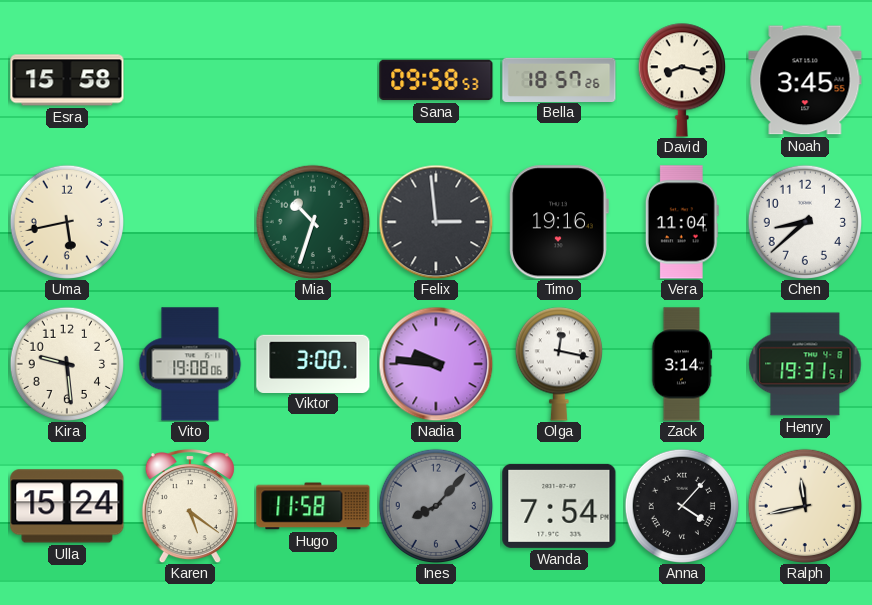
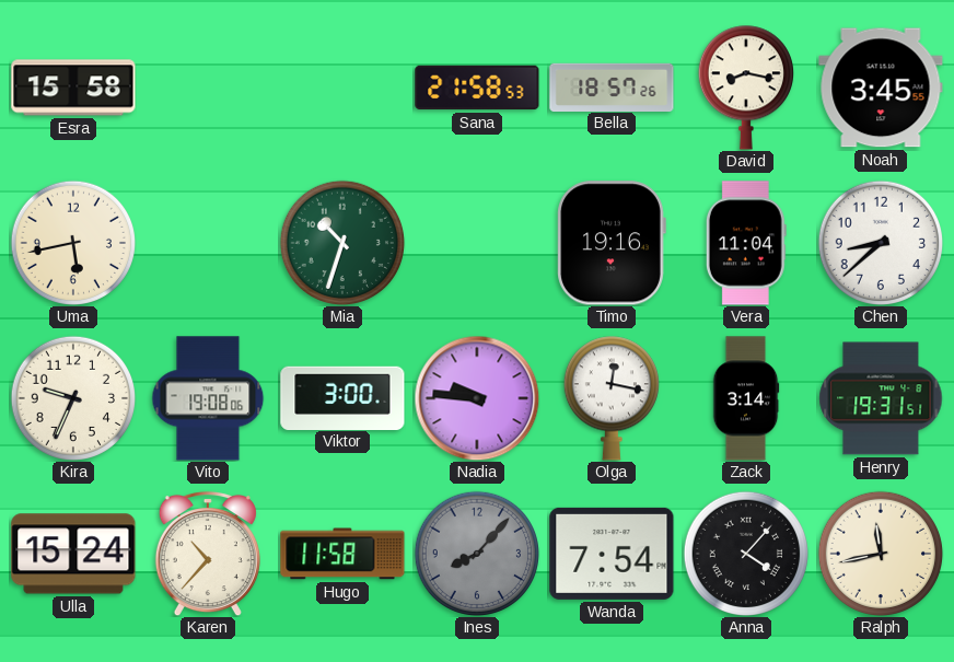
Sana: 09:58 -> 21:58 (477, 88)
Felix: 2:59 -> none (436, 222)
Kira: 9:29 -> 9:34 (72, 397)
Karen: 5:21 -> 10:37 (208, 554)
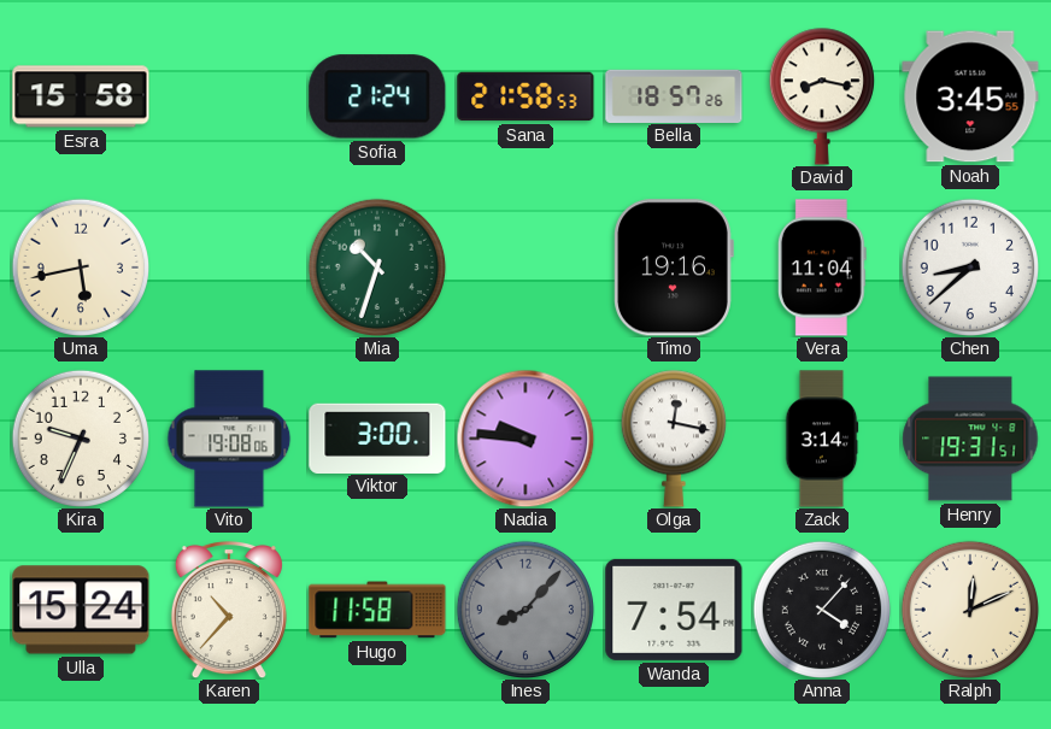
Sofia: none -> 21:24 (377, 96)
Ralph: 11:43 -> 12:11 (969, 609)
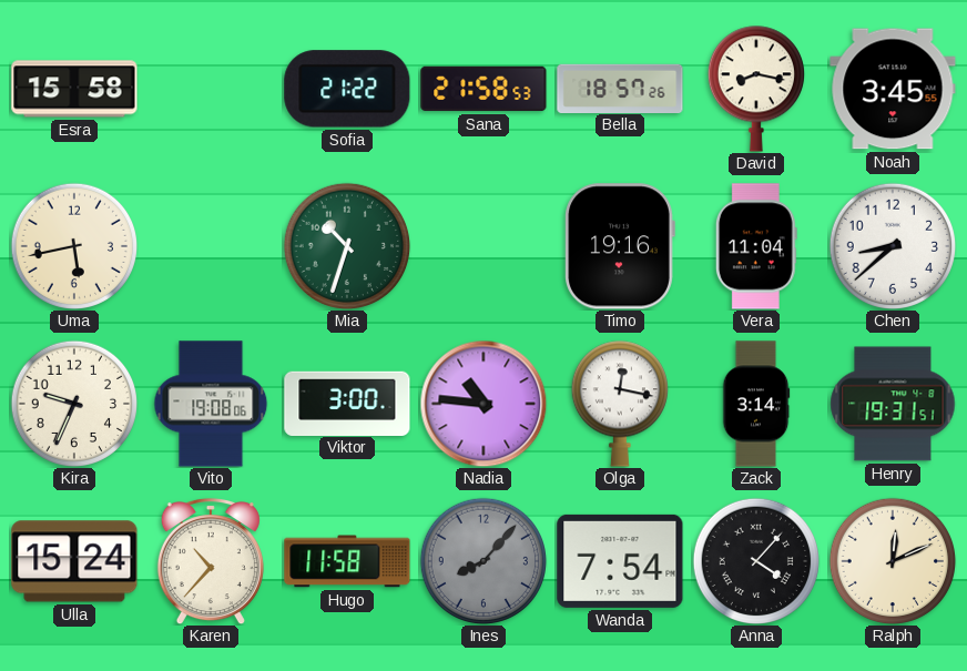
Sofia: 21:24 -> 21:22 (347, 89)
Nadia: 9:46 -> 10:46 (483, 404)
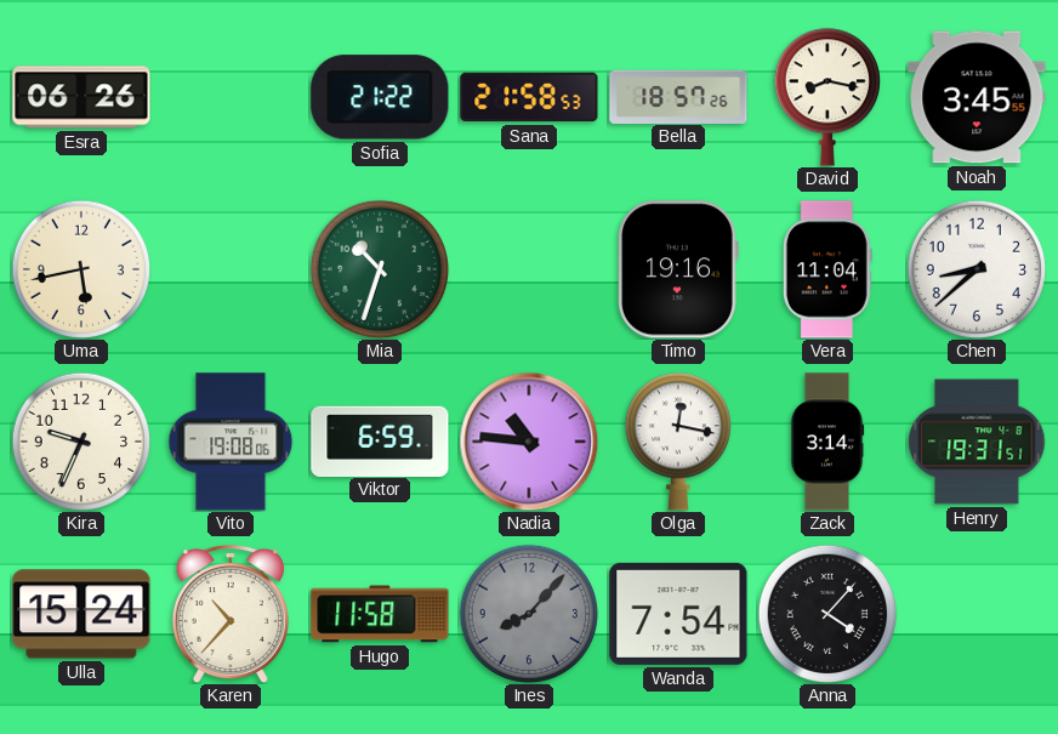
Esra: 15:58 -> 06:26 (81, 97)
Viktor: 3:00 -> 6:59 (380, 440)
Ralph: 12:11 -> none (892, 560)
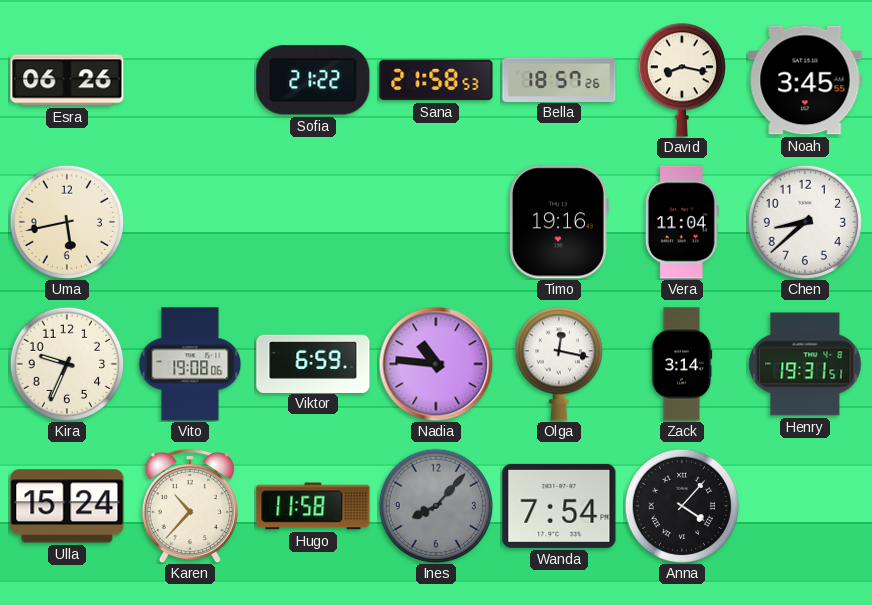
Mia: 10:33 -> none (379, 268)
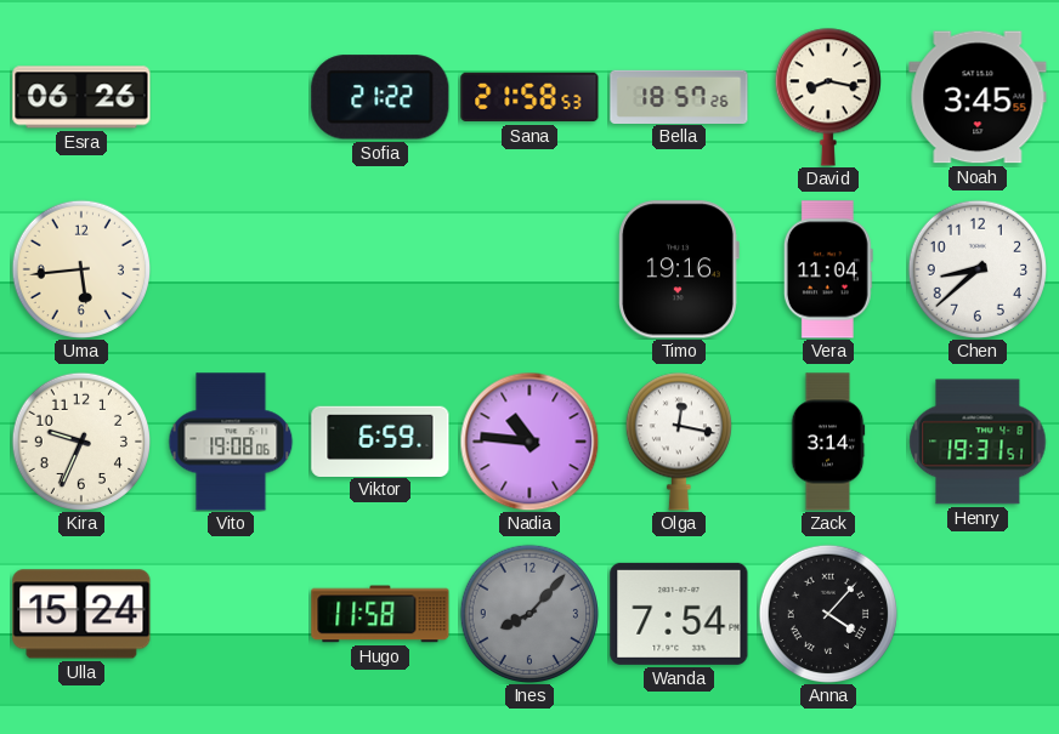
Uma: 5:43 -> 5:44 (80, 268)
Karen: 10:37 -> none (190, 506)
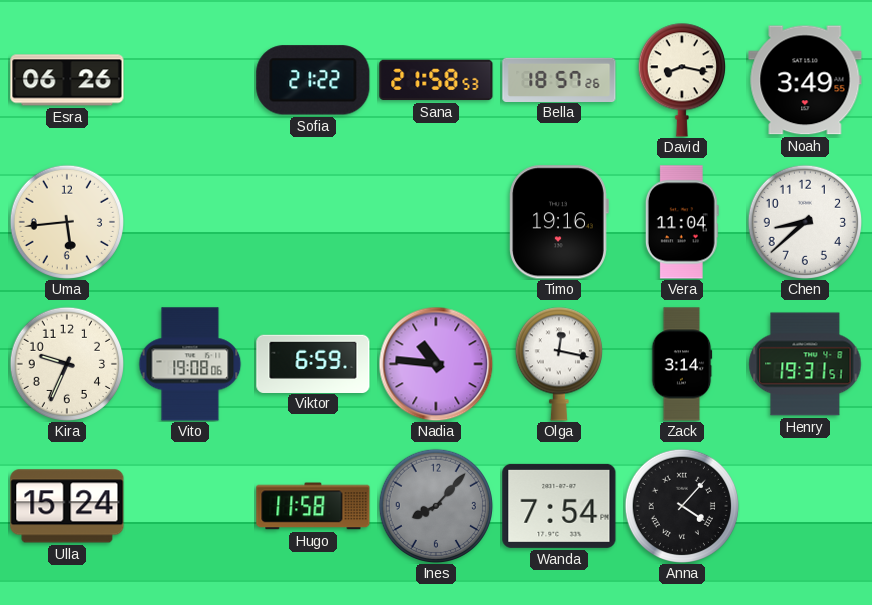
Noah: 3:45 -> 3:49 (805, 80)
